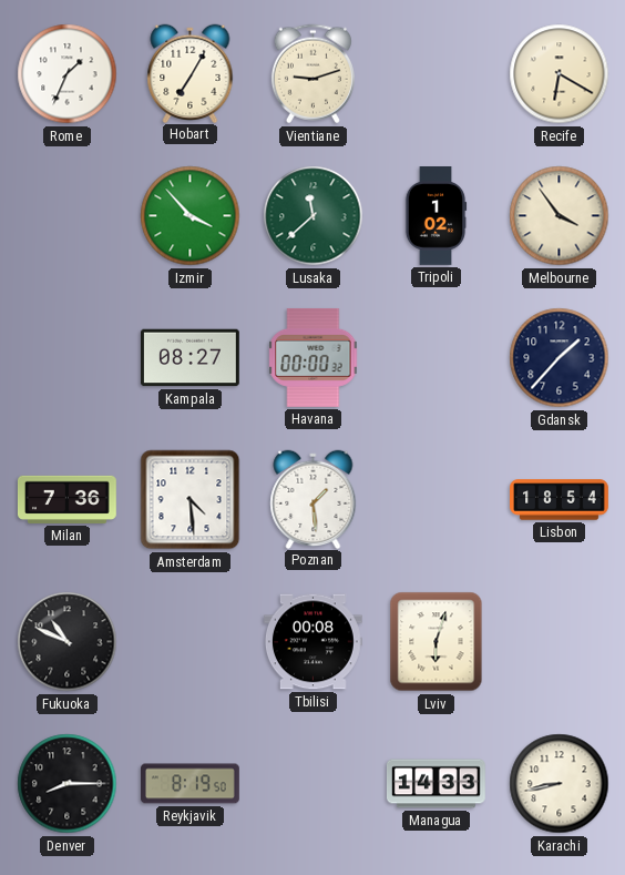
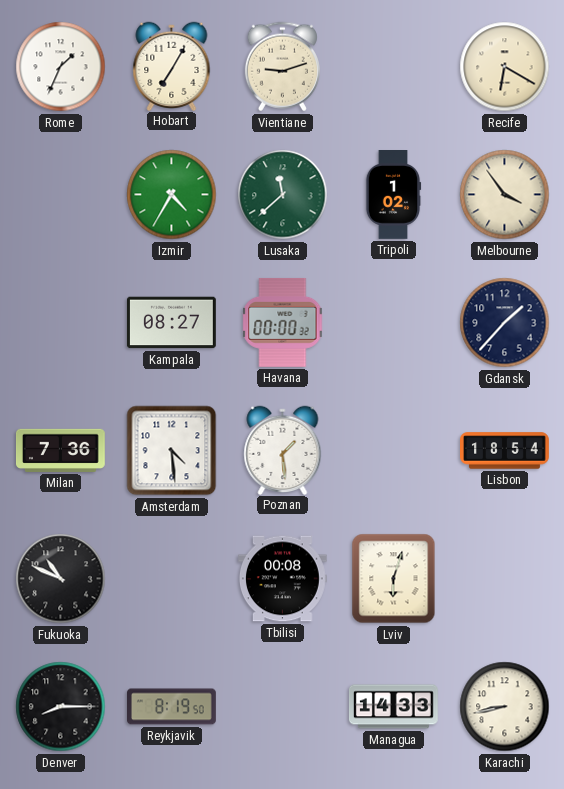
Izmir: 3:53 -> 4:35 (172, 195)
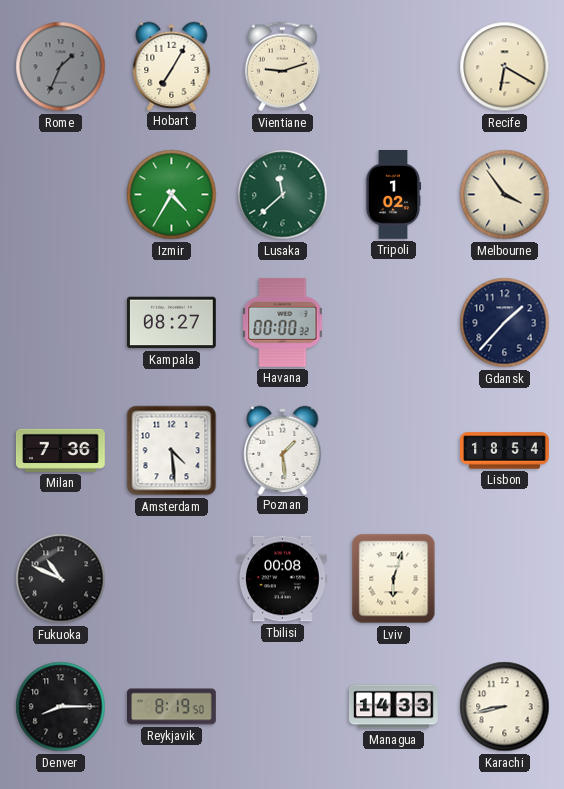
Rome dial: white -> grey (61, 67)
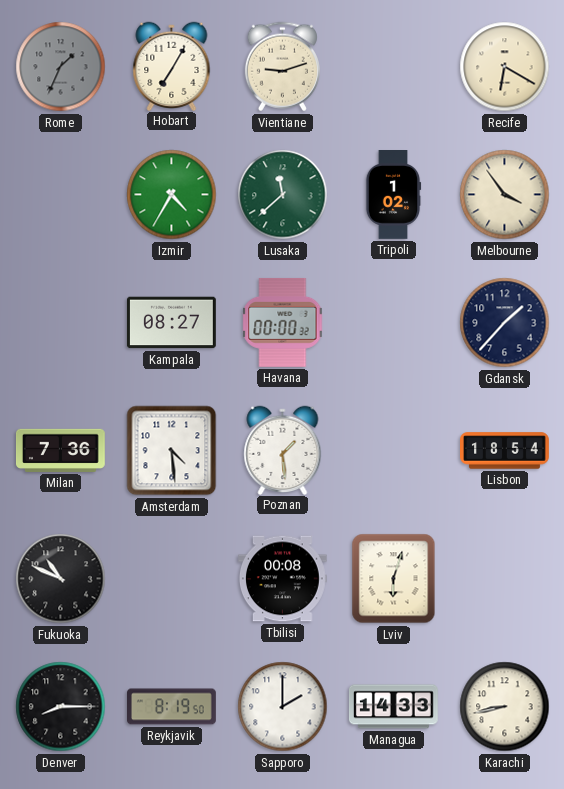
Sapporo: none -> 2:00 (283, 707)
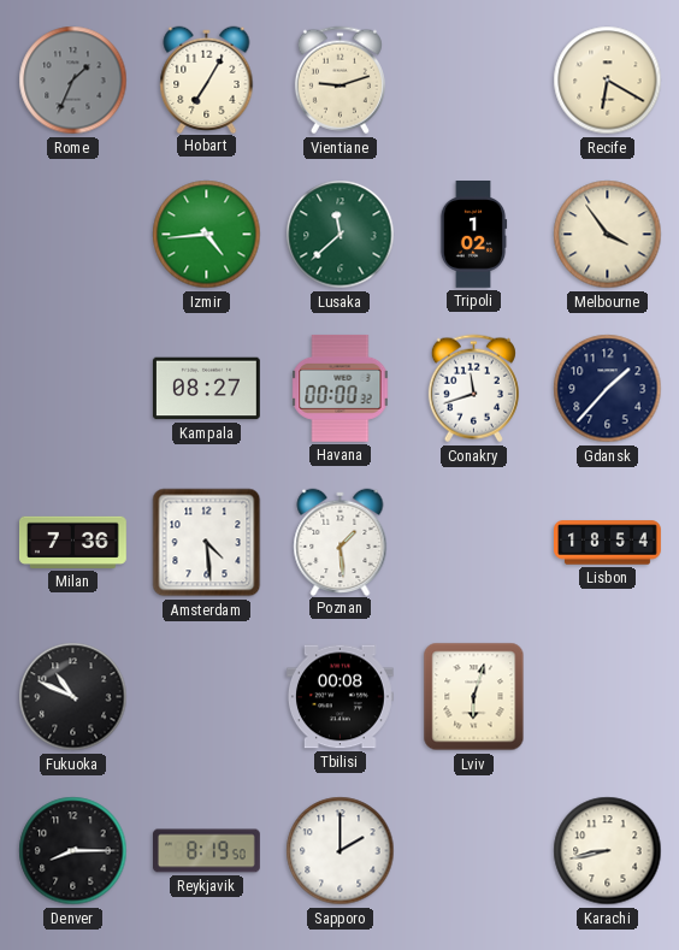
Izmir: 4:35 -> 4:44 (207, 235)
Conakry: none -> 11:42 (473, 389)
Managua: 14:33 -> none (393, 707)
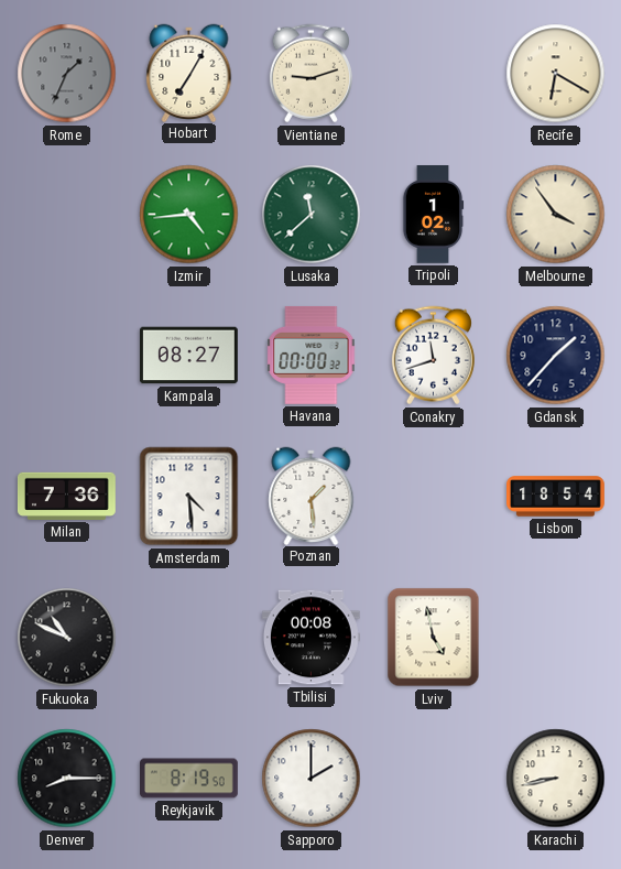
Lviv: 6:03 -> 4:58 (434, 638)
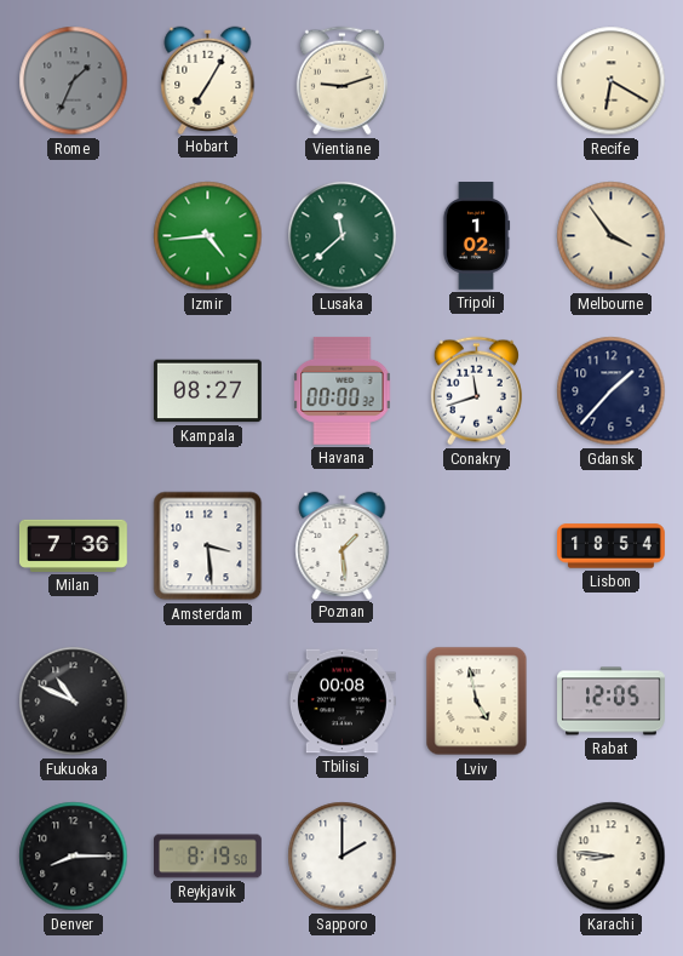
Amsterdam: 4:29 -> 3:29 (208, 546)
Rabat: none -> 12:05 (612, 702)
Karachi: 8:43 -> 8:46 (612, 857)
